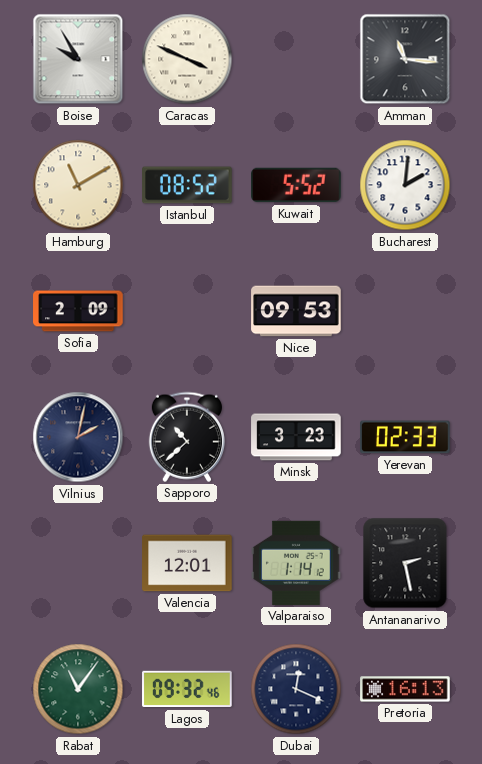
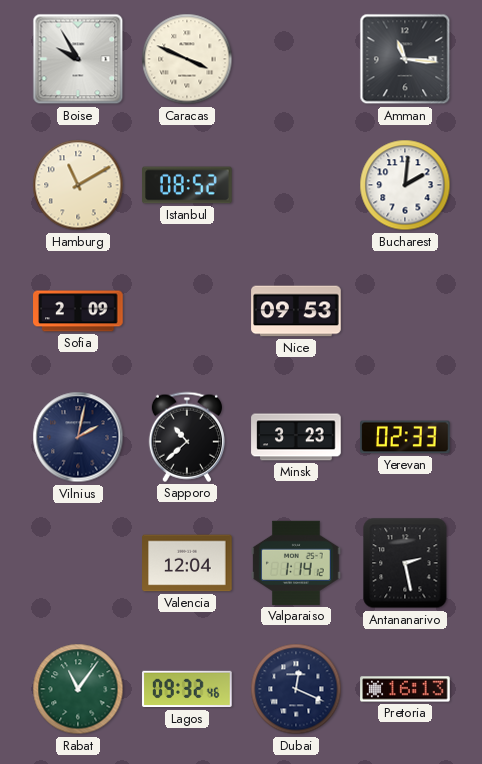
Kuwait: 5:52 -> none (296, 185)
Valencia: 12:01 -> 12:04 (187, 563)
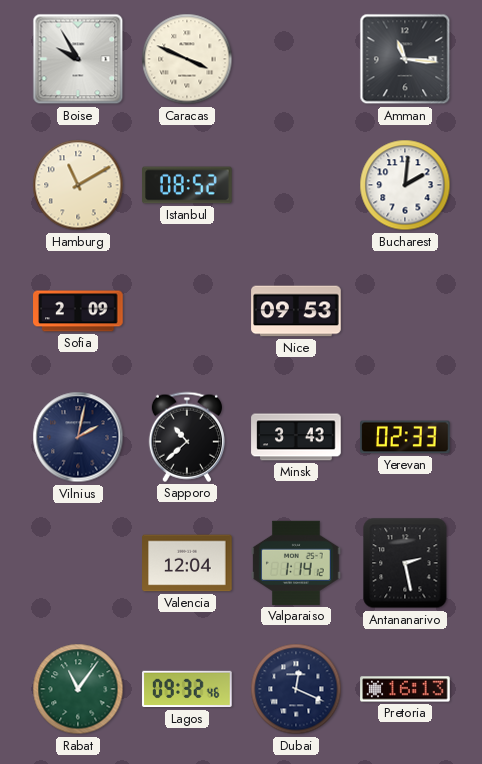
Minsk: 3:23 -> 3:43 (296, 437)
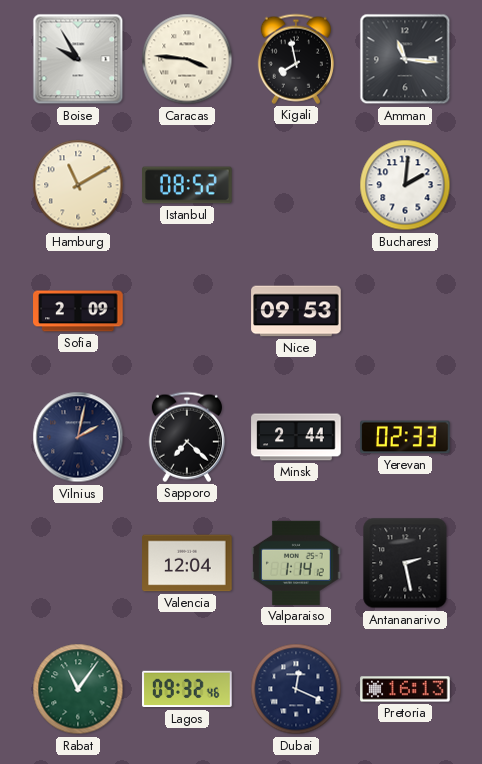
Caracas: 3:49 -> 3:46 (187, 59)
Kigali: none -> 7:58 (296, 59)
Sapporo: 10:38 -> 7:22 (187, 437)
Minsk: 3:43 -> 2:44 (296, 437)
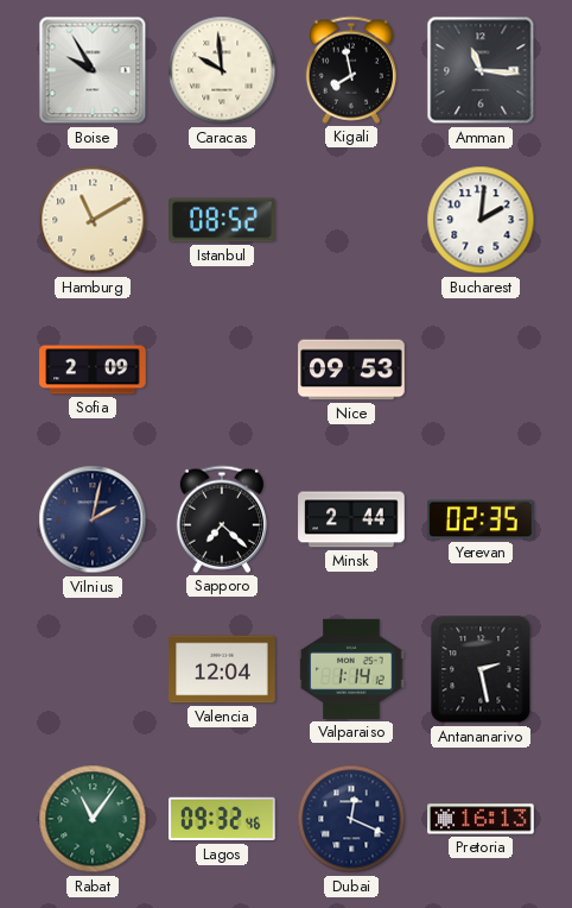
Caracas: 3:46 -> 9:59 (222, 70)
Yerevan: 02:33 -> 02:35 (481, 519)
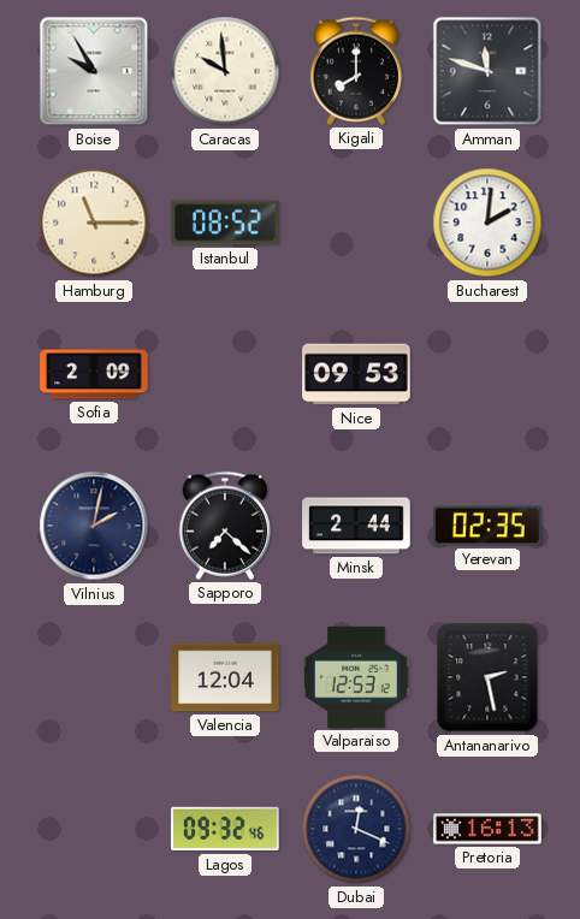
Kigali: 7:58 -> 8:00 (356, 71)
Amman: 11:16 -> 11:48 (487, 71)
Hamburg: 11:10 -> 11:15 (94, 223)
Valparaiso: 1:14 -> 12:53 (356, 677)
Rabat: 11:06 -> none (93, 819)
